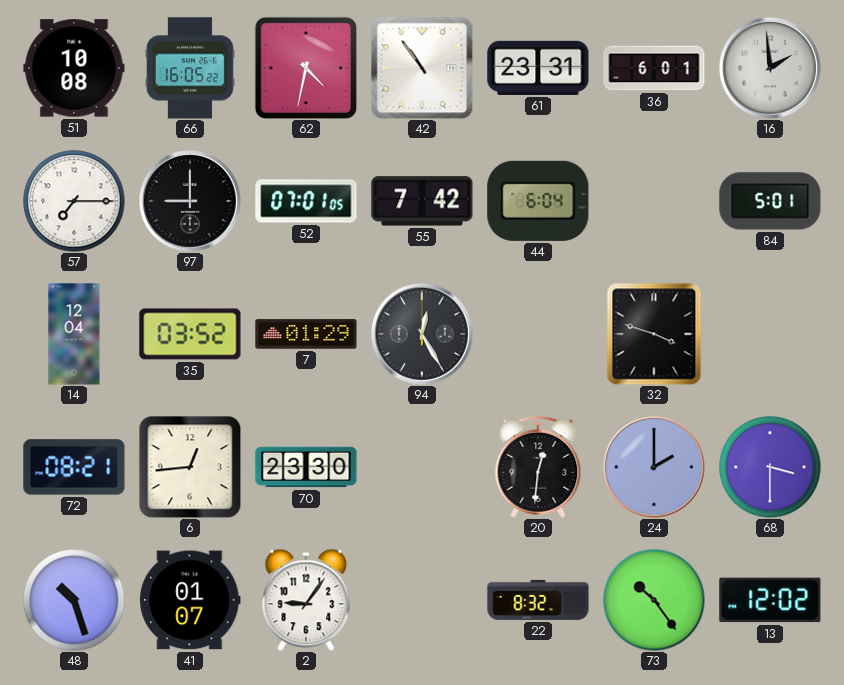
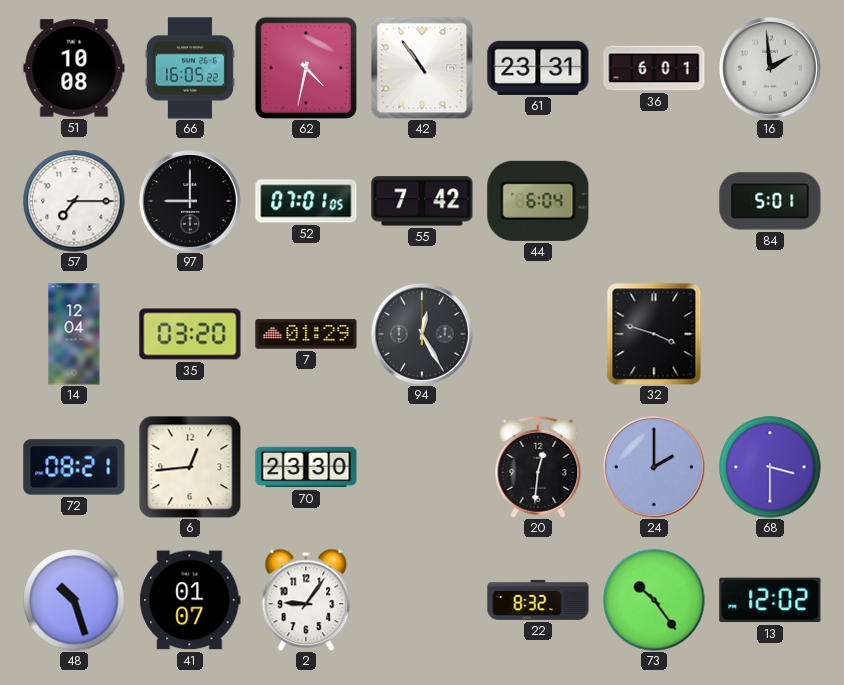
35: 03:52 -> 03:20 (190, 334)
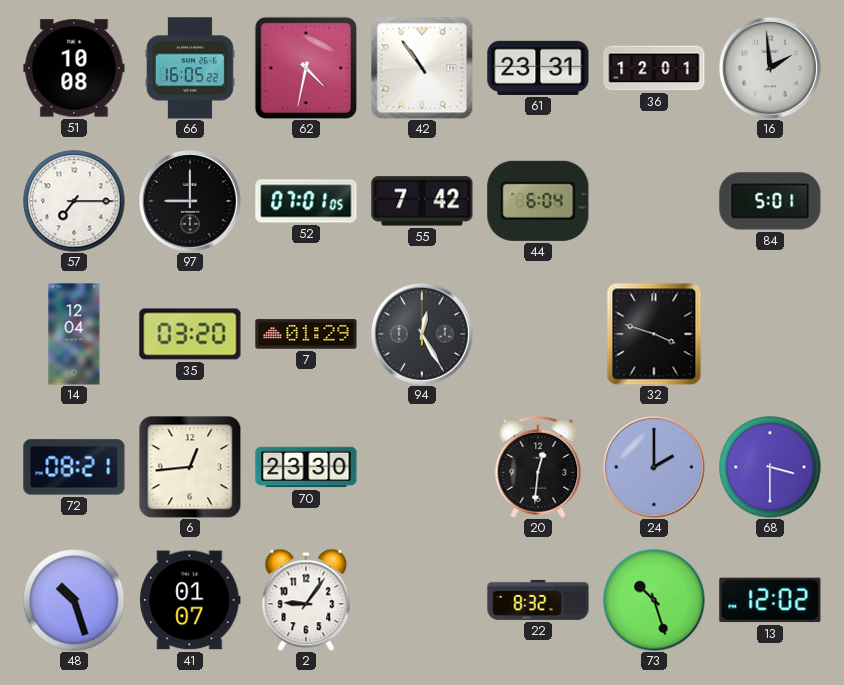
36: 6:01 -> 12:01 (654, 68)
73: 10:24 -> 10:27 (654, 600)
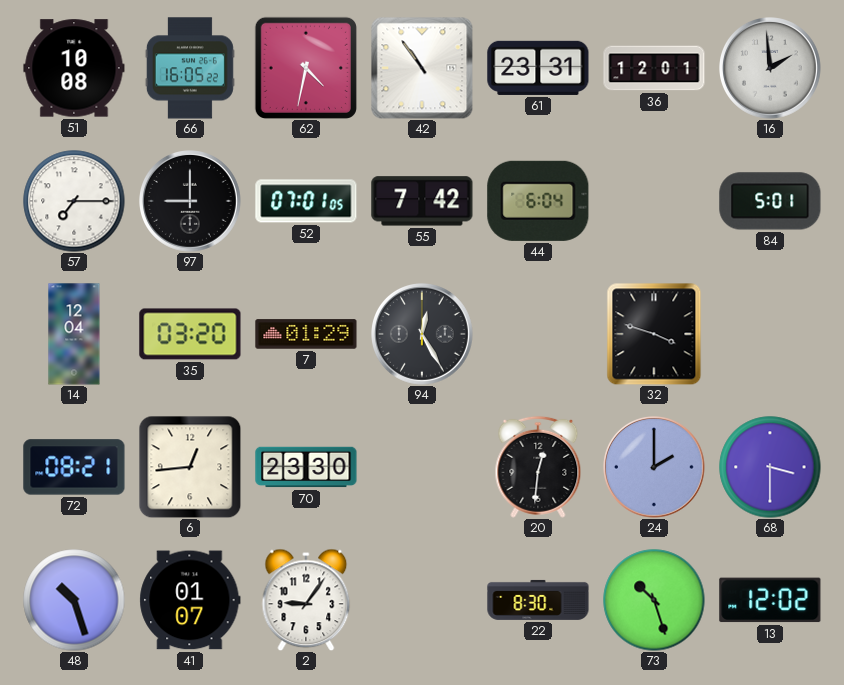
22: 8:32 -> 8:30 (538, 600)
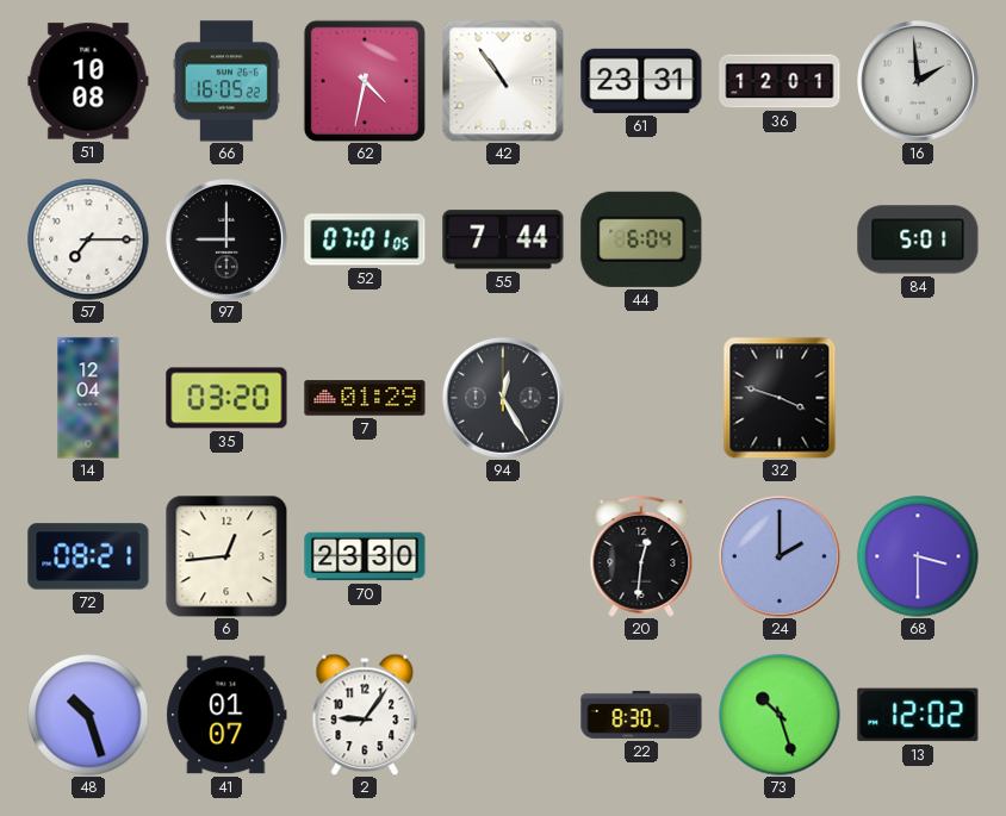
55: 7:42 -> 7:44 (503, 239)
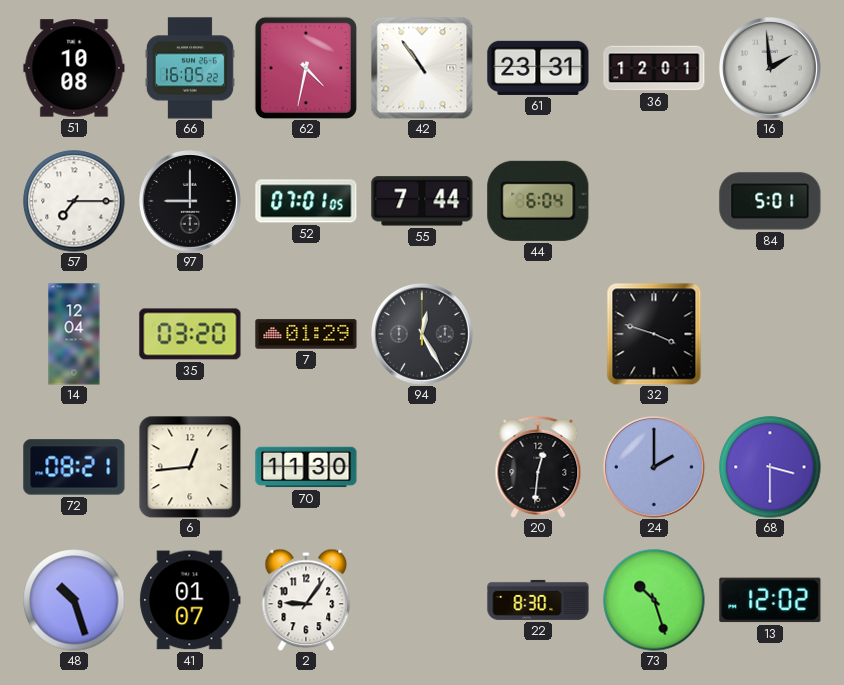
70: 23:30 -> 11:30 (306, 467)
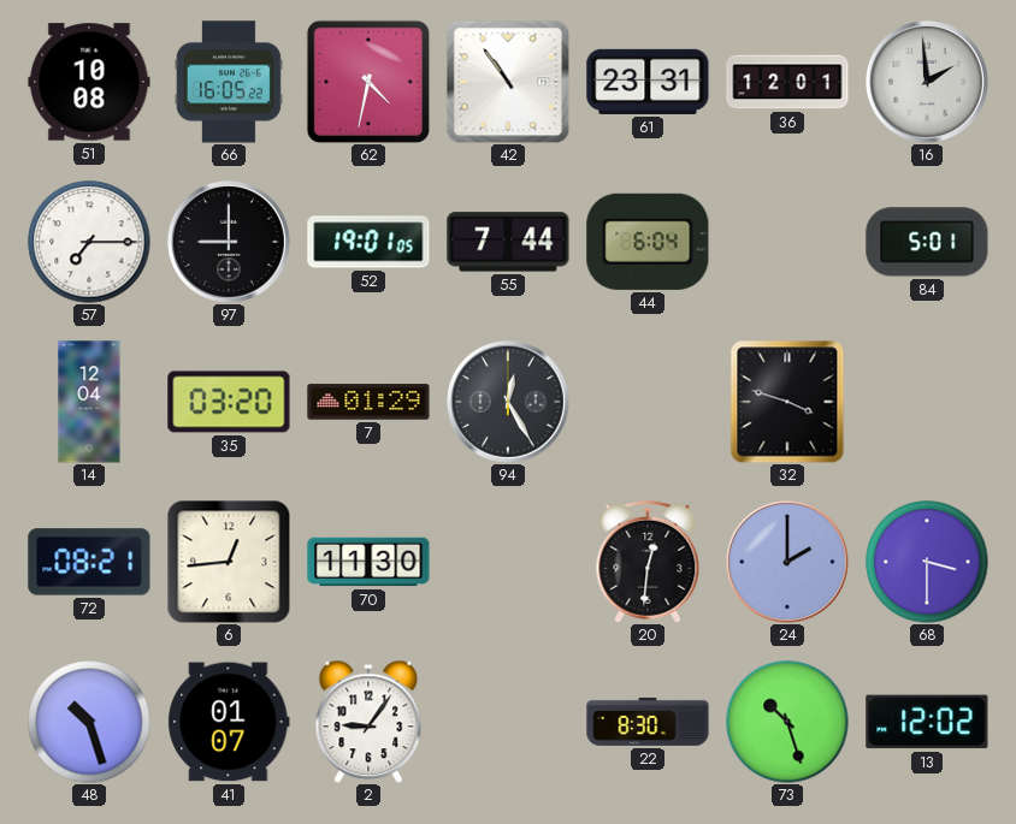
52: 07:01 -> 19:01 (368, 242)
